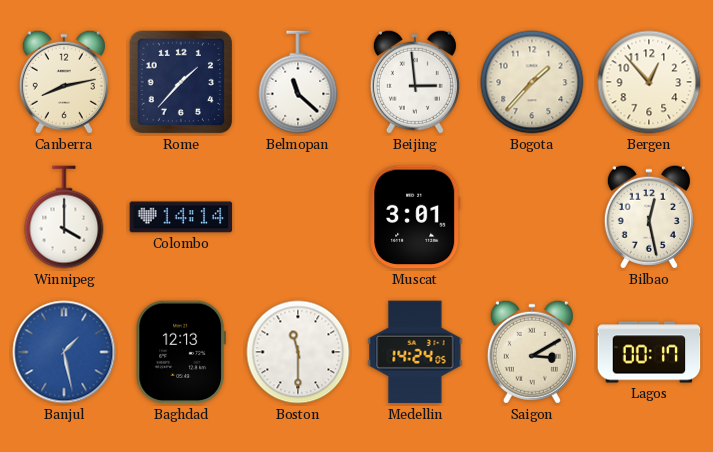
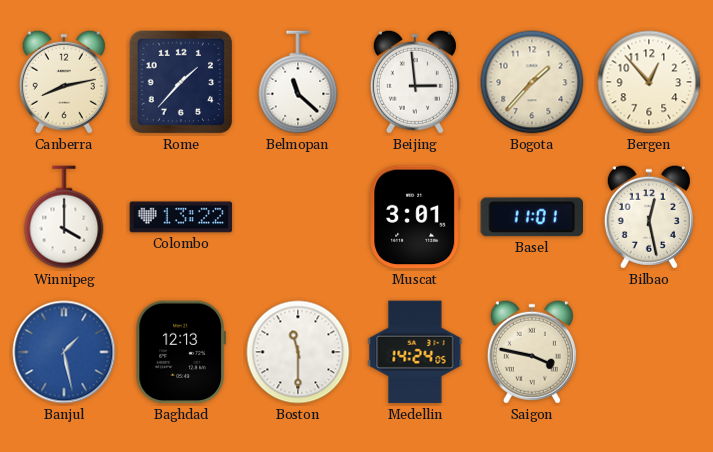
Colombo: 14:14 -> 13:22 (181, 217)
Basel: none -> 11:01 (531, 217)
Saigon: 3:10 -> 3:47 (532, 352)
Lagos: 00:17 -> none (649, 352)
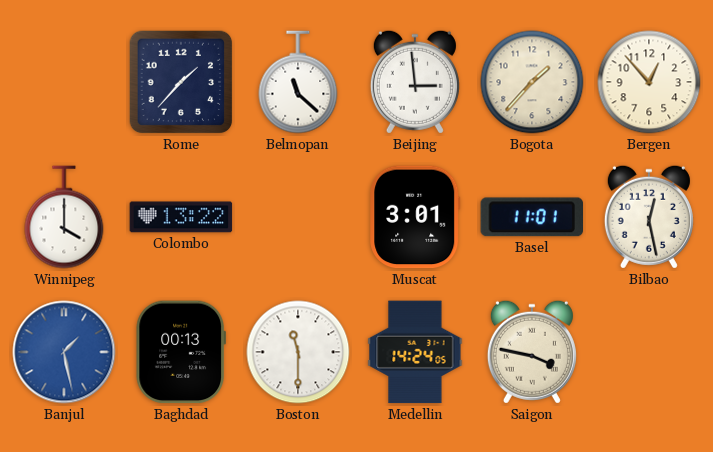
Canberra: 8:13 -> none (64, 82)
Baghdad: 12:13 -> 00:13 (180, 352)
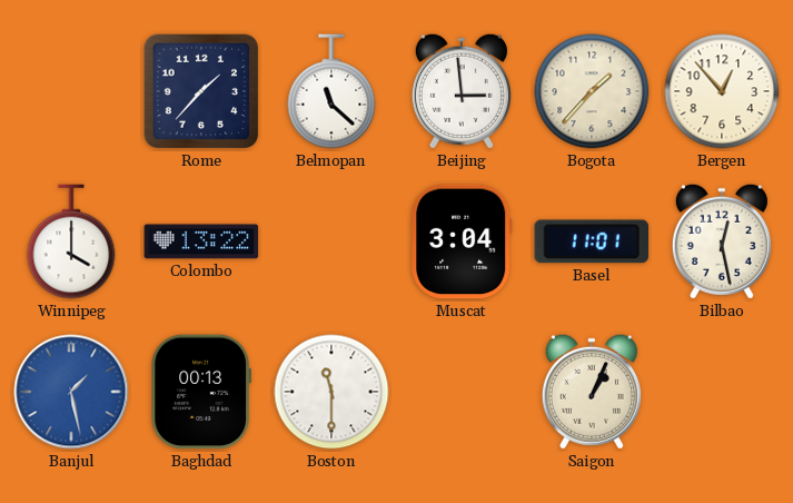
Muscat: 3:01 -> 3:04 (462, 241)
Medellin: 14:24 -> none (415, 352)
Saigon: 3:47 -> 1:04 (592, 392)
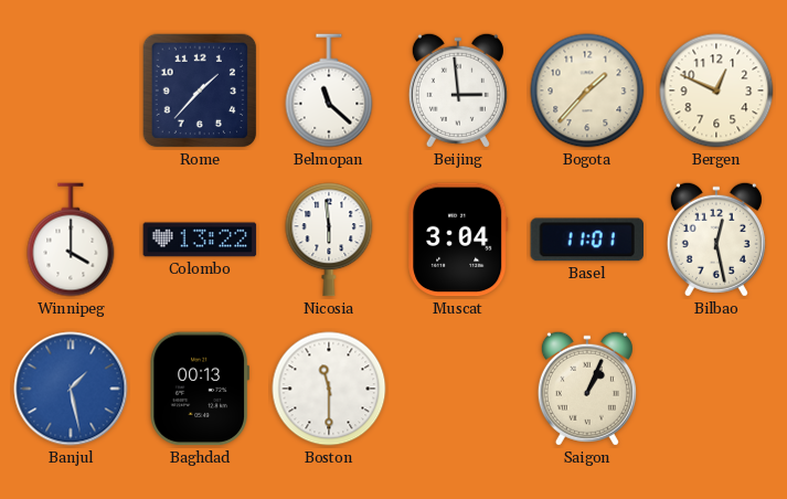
Bergen: 12:53 -> 12:49 (716, 91)
Nicosia: none -> 5:59 (329, 240)
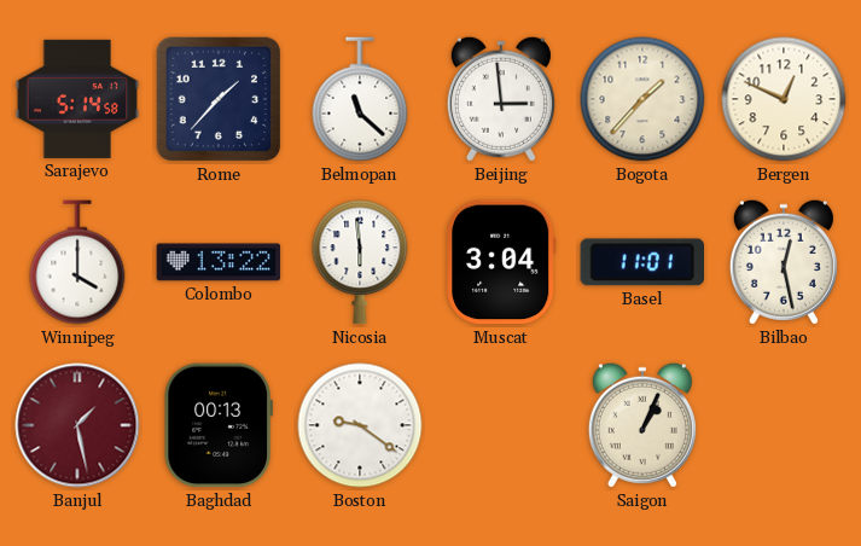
Sarajevo: none -> 5:14 (77, 99)
Banjul dial: blue -> burgundy (77, 425)
Boston: 11:30 -> 9:21 (360, 425)
